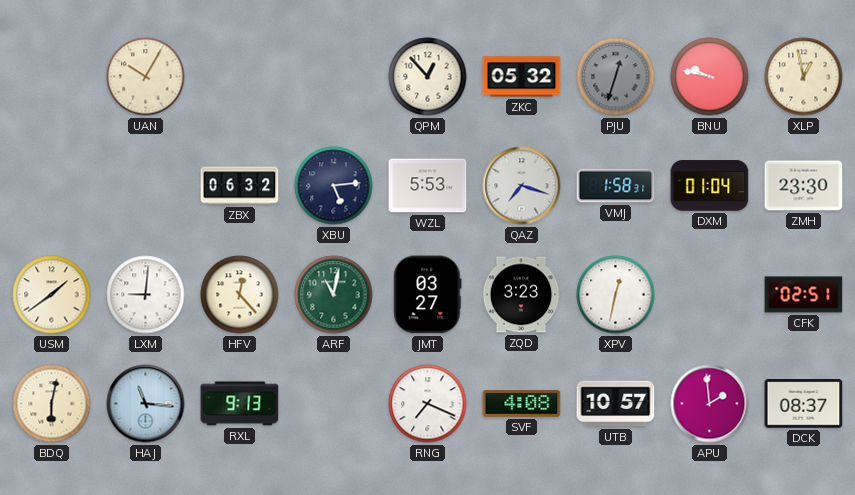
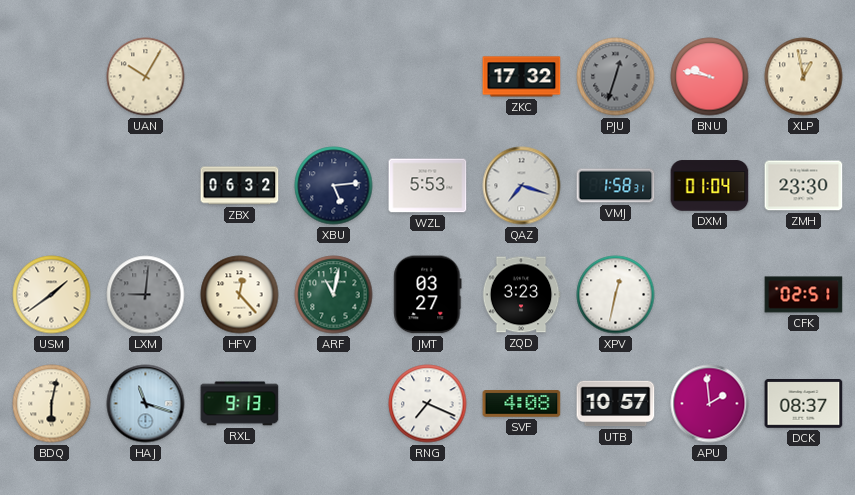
QPM: 12:53 -> none (428, 77)
ZKC: 05:32 -> 17:32 (522, 77)
LXM dial: white -> grey (146, 295)
HAJ: 11:16 -> 11:18 (146, 404)
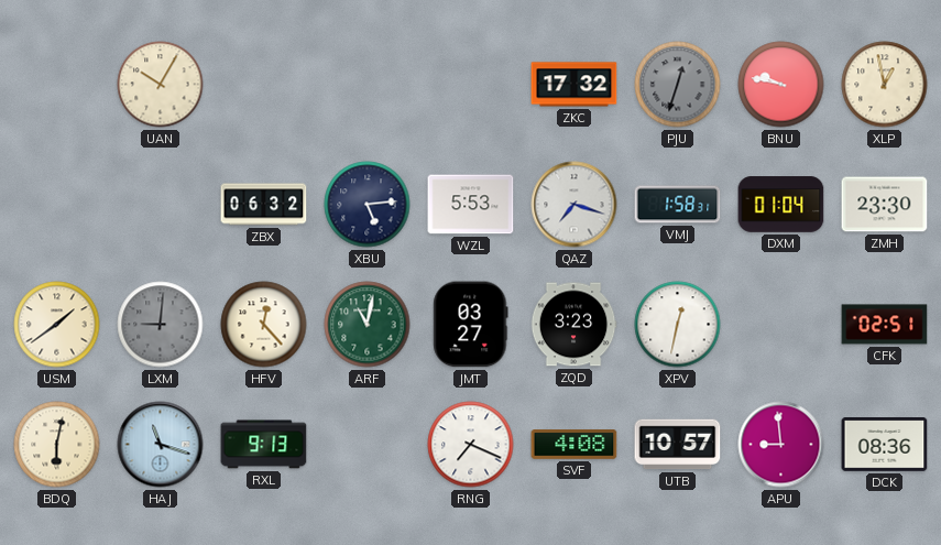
APU: 1:59 -> 8:59 (781, 445)
DCK: 08:37 -> 08:36 (885, 445)
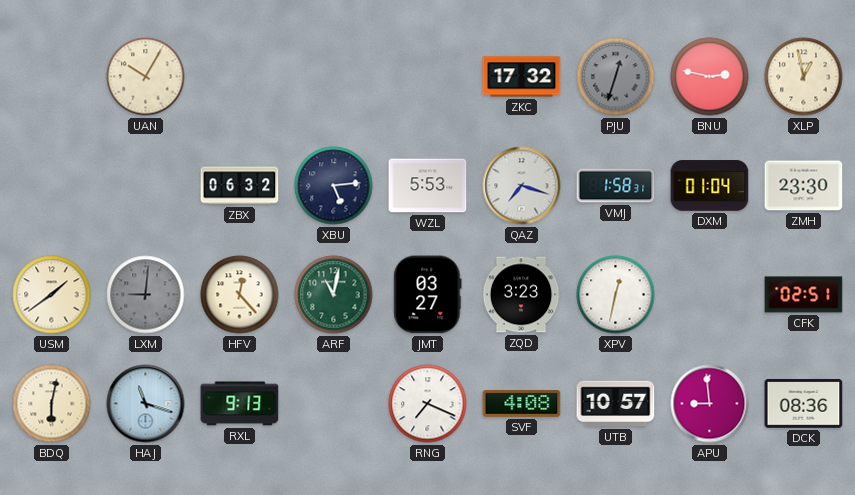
BNU: 9:47 -> 2:47 (710, 77)
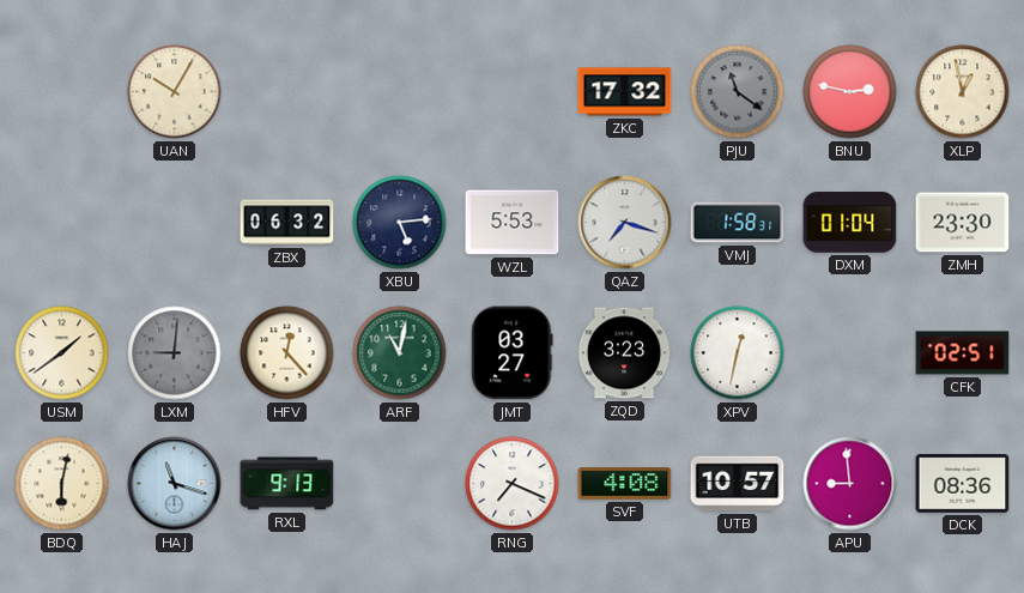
PJU: 12:33 -> 11:21 (738, 92)
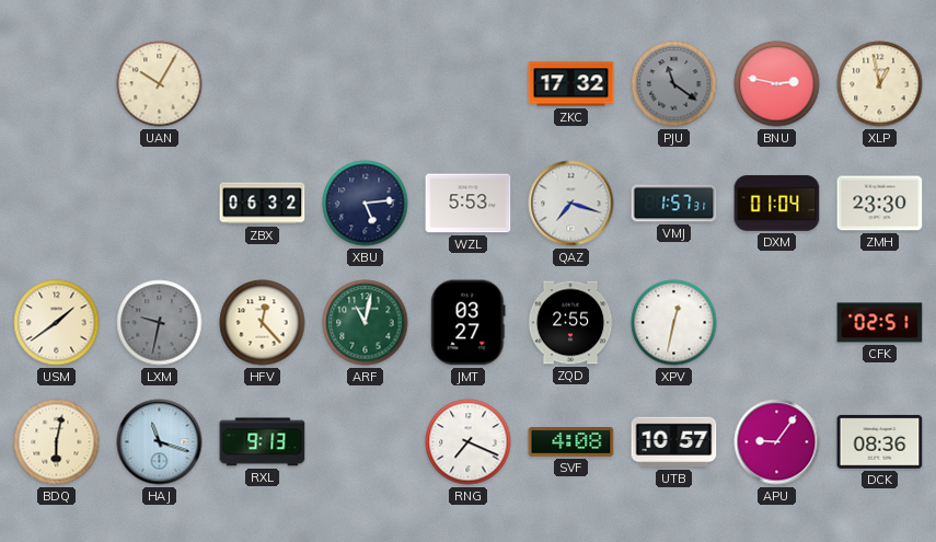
VMJ: 1:58 -> 1:57 (674, 204)
LXM: 9:01 -> 9:32 (160, 323)
ZQD: 3:23 -> 2:55 (570, 323)
APU: 8:59 -> 9:06 (777, 442)
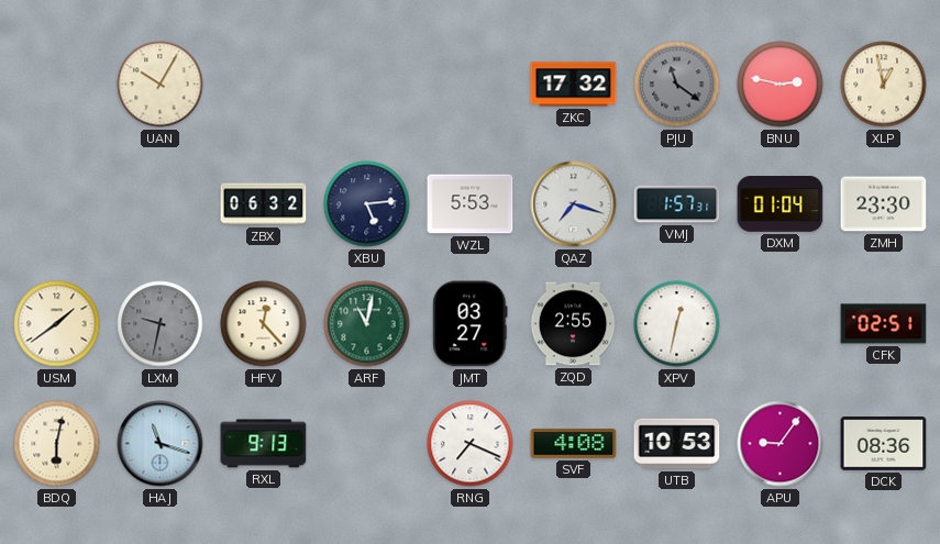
UTB: 10:57 -> 10:53 (677, 444)
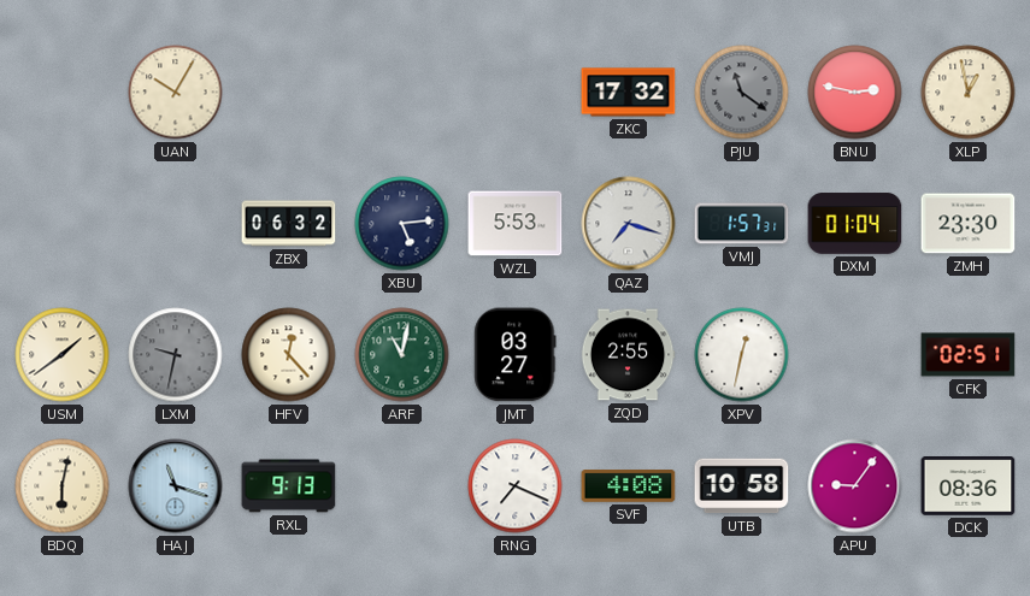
UTB: 10:53 -> 10:58 (742, 486)
